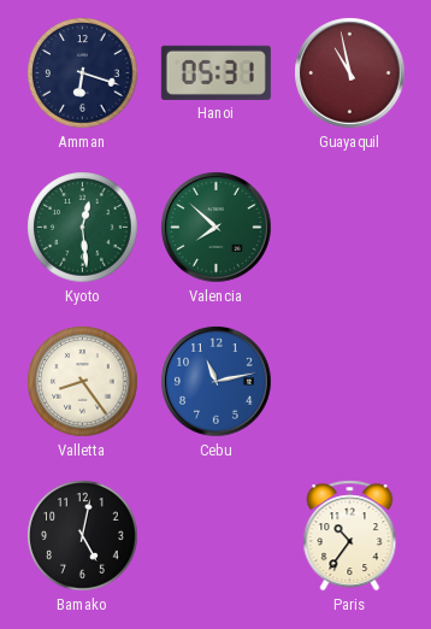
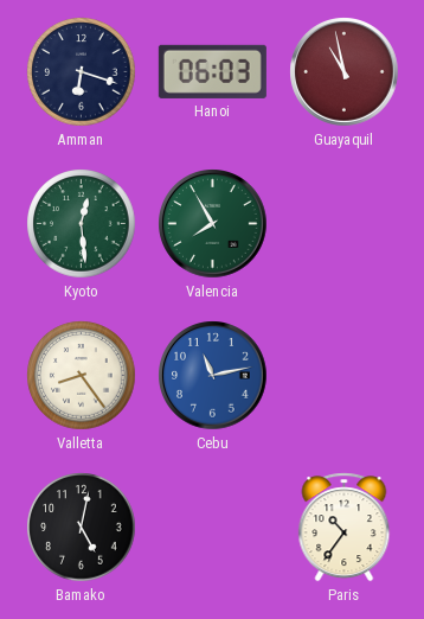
Hanoi: 05:31 -> 06:03 (212, 71)
Valencia: 7:52 -> 7:55 (213, 224)
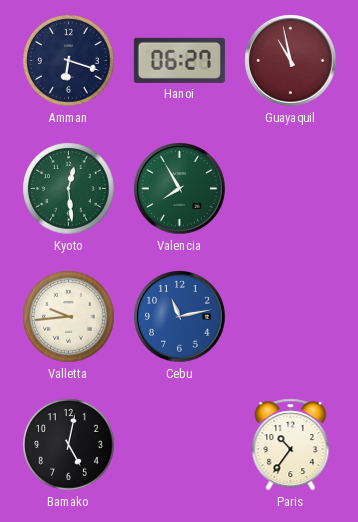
Hanoi: 06:03 -> 06:27 (179, 60)
Valletta: 8:24 -> 9:44 (69, 317)
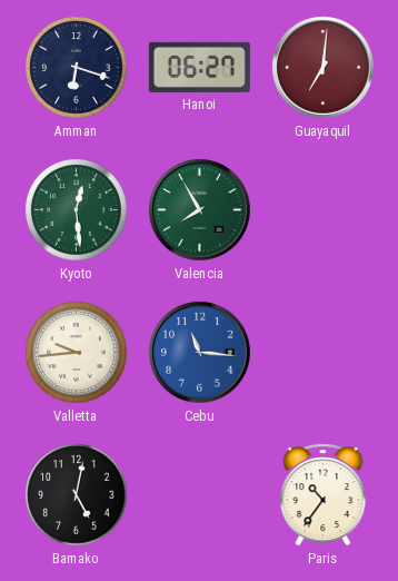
Guayaquil: 10:58 -> 7:01 (324, 68)
Cebu: 11:13 -> 11:16 (200, 353)
